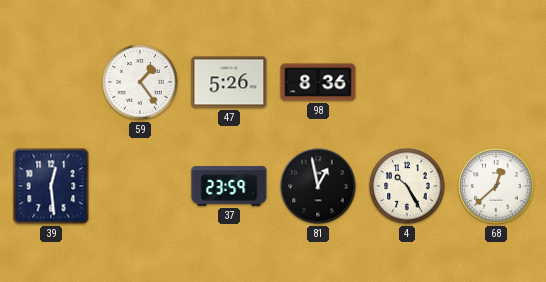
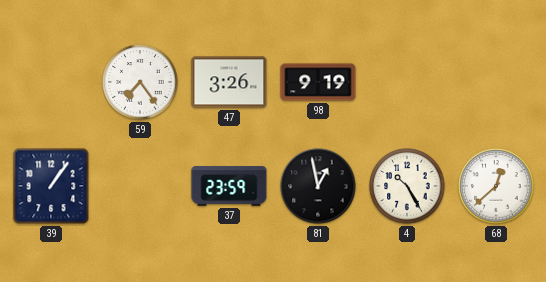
59: 1:24 -> 7:24 (140, 82)
47: 5:26 -> 3:26 (229, 82)
98: 8:36 -> 9:19 (318, 82)
39: 12:29 -> 1:06 (51, 186)
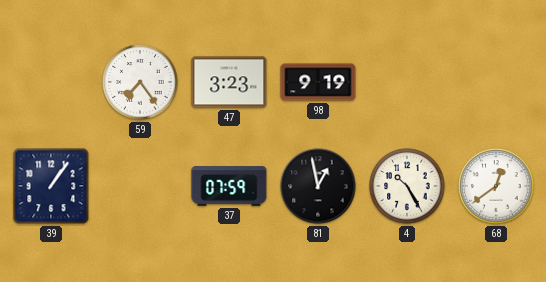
47: 3:26 -> 3:23 (229, 82)
37: 23:59 -> 07:59 (229, 186)
68: 12:38 -> 12:39 (496, 186)
